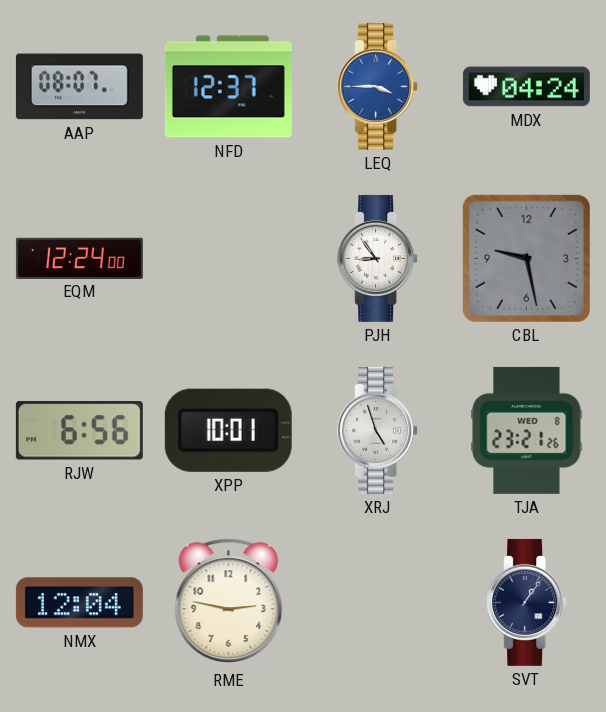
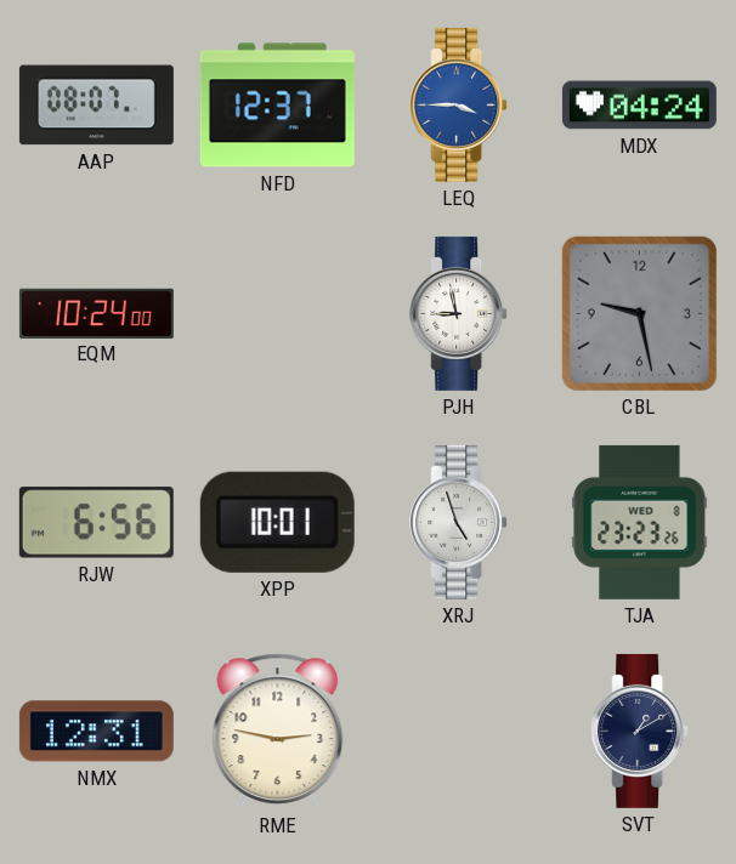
EQM: 12:24 -> 10:24 (96, 313)
PJH: 8:54 -> 8:58 (459, 313)
TJA: 23:21 -> 23:23 (640, 522)
NMX: 12:04 -> 12:31 (96, 732)
SVT: 1:06 -> 1:10 (640, 731)
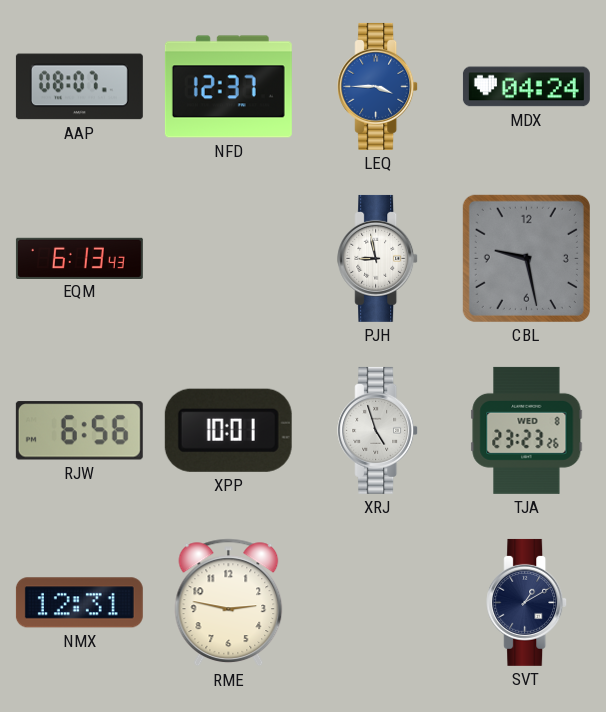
EQM: 10:24 -> 6:13 (79, 258)
